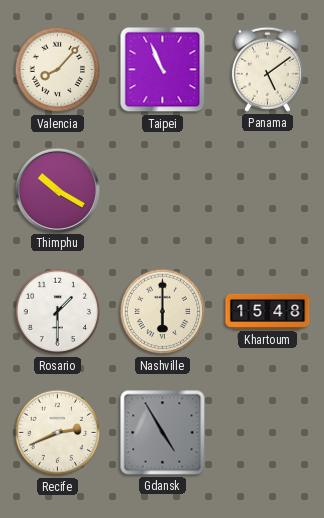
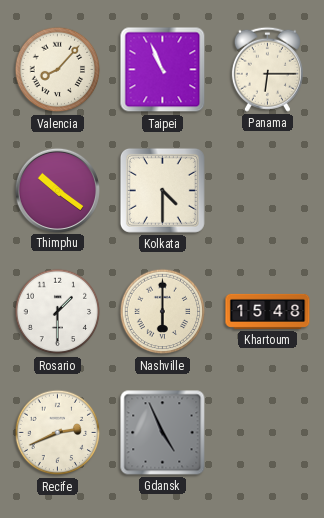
Panama: 5:09 -> 6:15 (267, 69)
Thimphu: 10:20 -> 10:21 (57, 190)
Kolkata: none -> 4:30 (162, 190)
Gdansk: 4:55 -> 4:56 (163, 433)
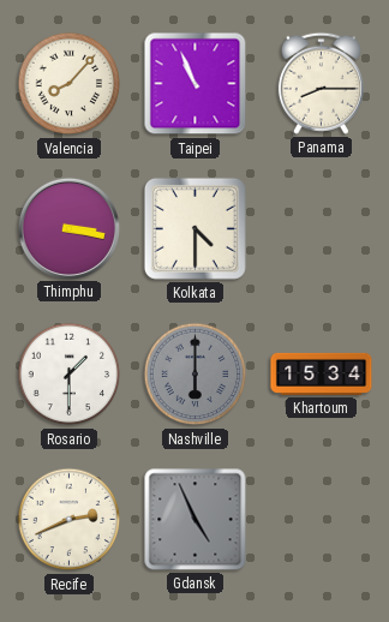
Panama: 6:15 -> 8:15 (321, 83)
Thimphu: 10:21 -> 3:17 (68, 228)
Nashville dial: cream -> grey (196, 375)
Khartoum: 15:48 -> 15:34 (322, 373)
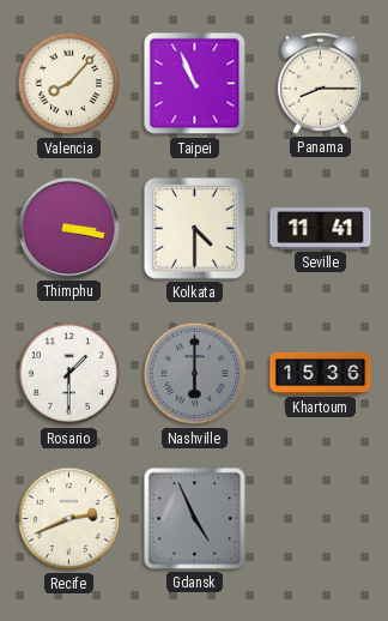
Seville: none -> 11:41 (321, 229)
Khartoum: 15:34 -> 15:36 (321, 373)
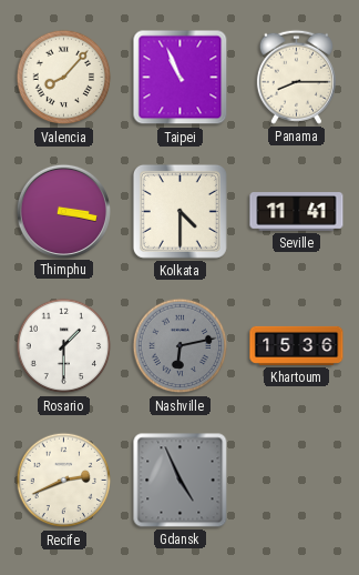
Nashville: 6:00 -> 6:13 (181, 346)
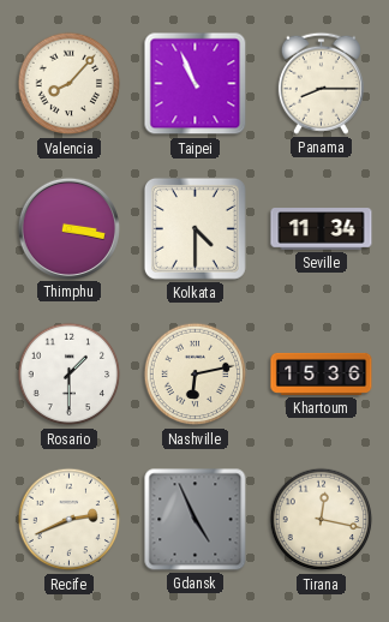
Seville: 11:41 -> 11:34 (322, 229)
Nashville dial: grey -> cream (196, 375)
Tirana: none -> 12:17 (322, 520)
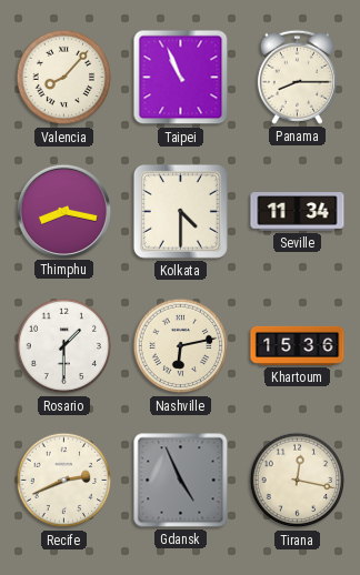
Thimphu: 3:17 -> 8:17 (63, 211)
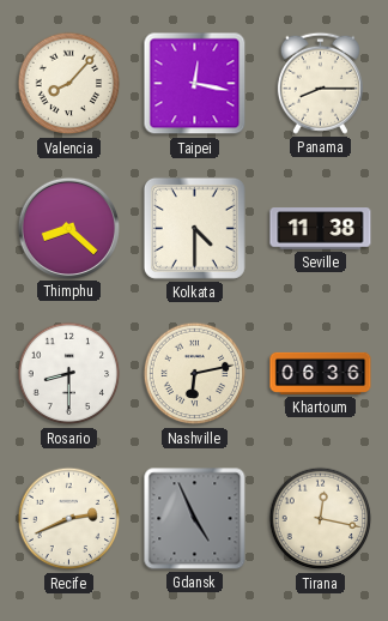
Taipei: 10:56 -> 12:17 (195, 84)
Thimphu: 8:17 -> 8:22 (68, 228)
Seville: 11:34 -> 11:38 (321, 229)
Rosario: 1:30 -> 8:30 (69, 374)
Khartoum: 15:36 -> 06:36 (321, 373)
